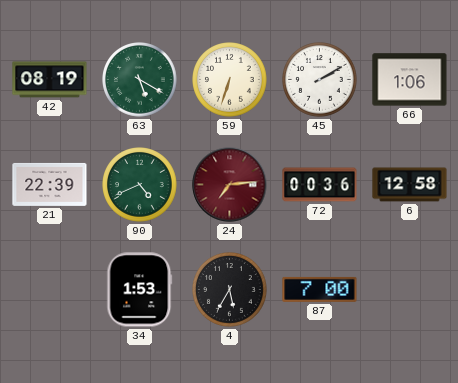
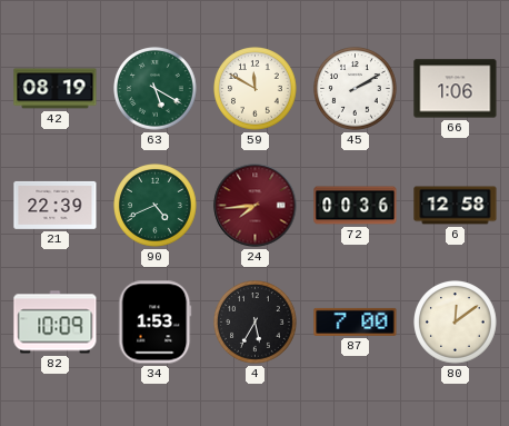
59: 6:33 -> 11:50 (256, 89)
24: 7:14 -> 7:44 (256, 206)
82: none -> 10:09 (56, 323)
80: none -> 12:09 (456, 323)
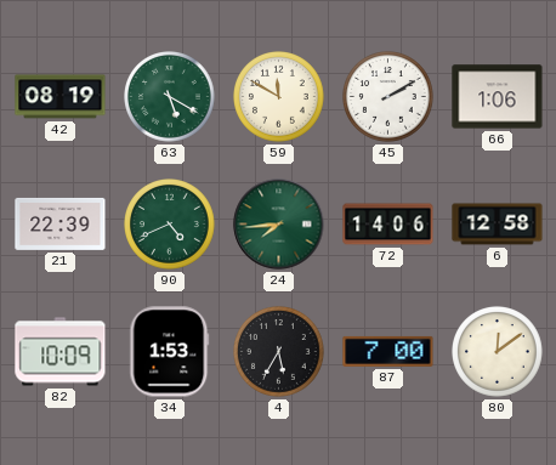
24 dial: burgundy -> green (279, 225)
72: 00:36 -> 14:06 (388, 225)
